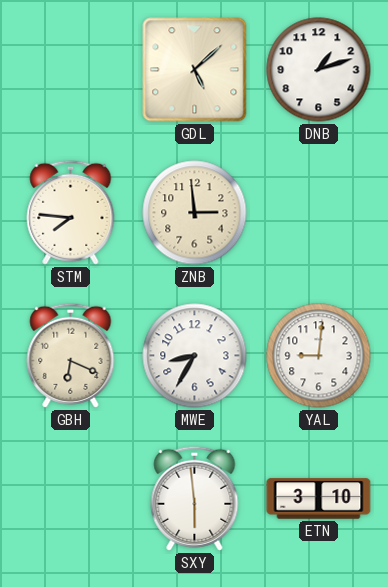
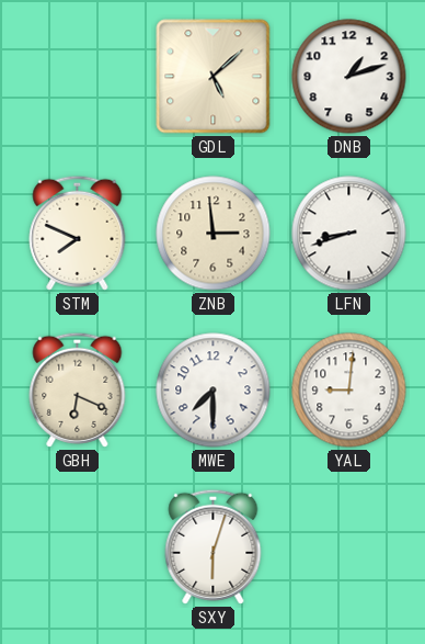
STM: 7:46 -> 7:49 (78, 233)
LFN: none -> 8:42 (349, 234)
MWE: 8:35 -> 7:30 (214, 391)
SXY: 5:59 -> 6:03 (214, 546)
ETN: 3:10 -> none (319, 499)
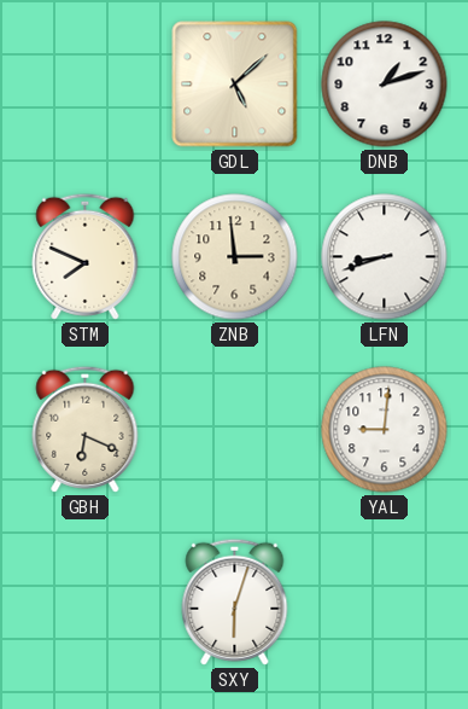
MWE: 7:30 -> none (214, 391)
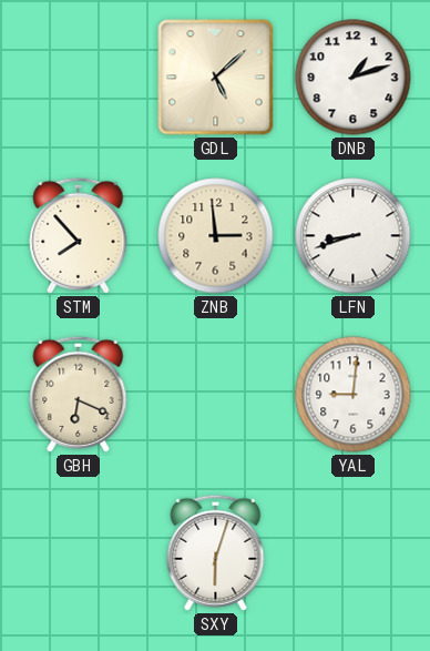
STM: 7:49 -> 7:53 (79, 235)
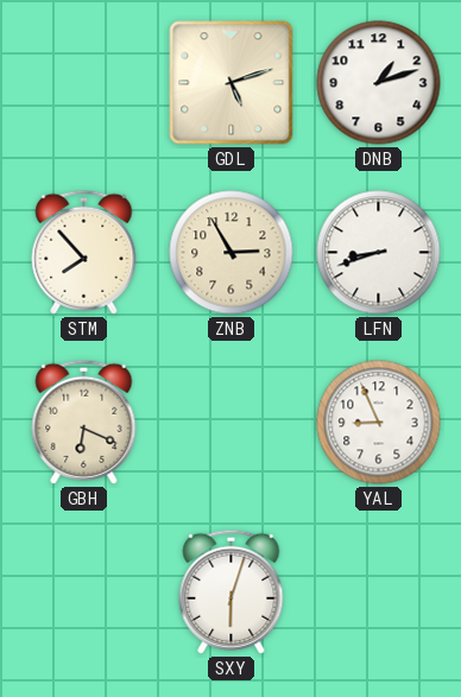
GDL: 5:08 -> 5:12 (232, 83)
ZNB: 2:59 -> 2:55 (232, 253)
YAL: 9:01 -> 8:56 (379, 423)
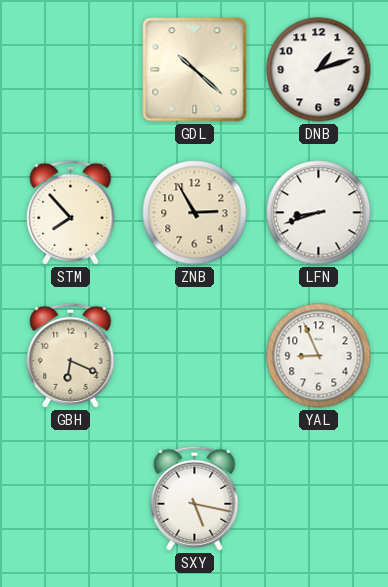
GDL: 5:12 -> 10:22 (195, 70)
SXY: 6:03 -> 5:17 (195, 498)
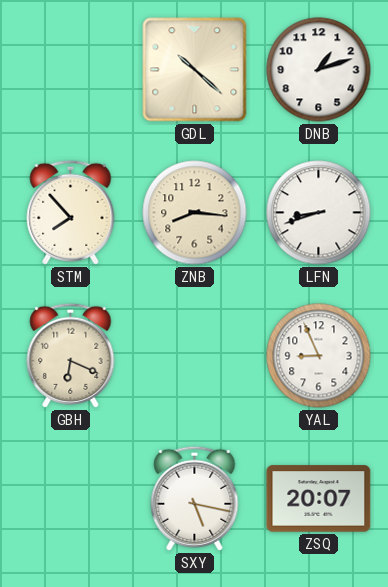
ZNB: 2:55 -> 8:16 (195, 213)
ZSQ: none -> 20:07 (319, 499)
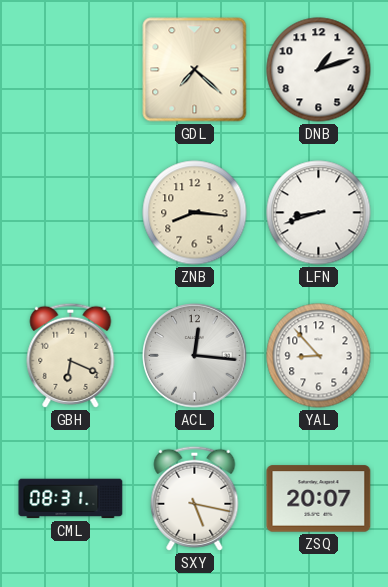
GDL: 10:22 -> 7:22 (195, 70)
STM: 7:53 -> none (71, 212)
ACL: none -> 12:16 (195, 356)
YAL: 8:56 -> 8:53 (319, 356)
CML: none -> 08:31 (71, 499)
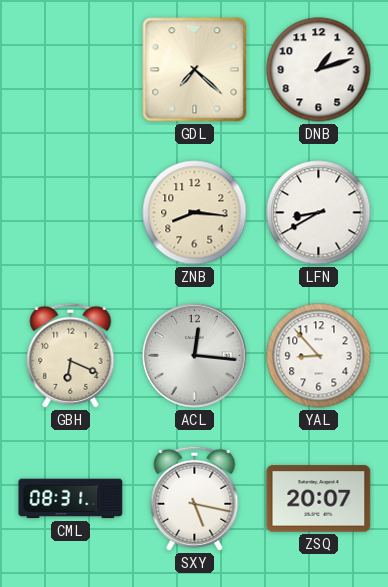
LFN: 8:42 -> 8:40 (319, 213)
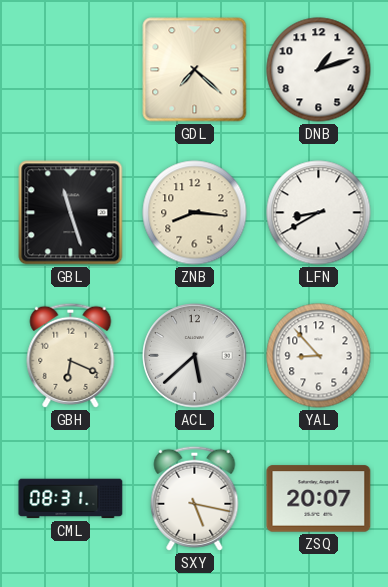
GBL: none -> 11:27 (71, 213)
ACL: 12:16 -> 5:38 (195, 356)
